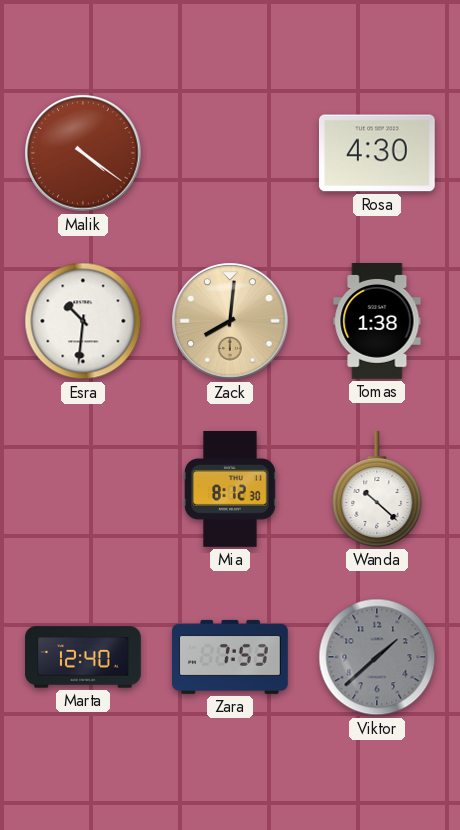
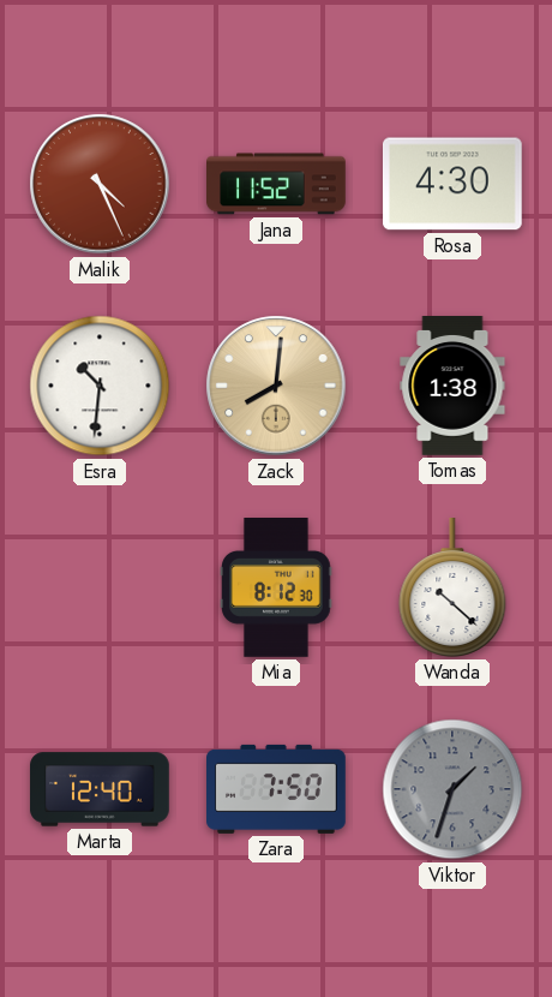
Malik: 4:21 -> 4:26 (100, 184)
Jana: none -> 11:52 (277, 184)
Zara: 7:53 -> 7:50 (277, 789)
Viktor: 1:38 -> 1:33 (452, 789)
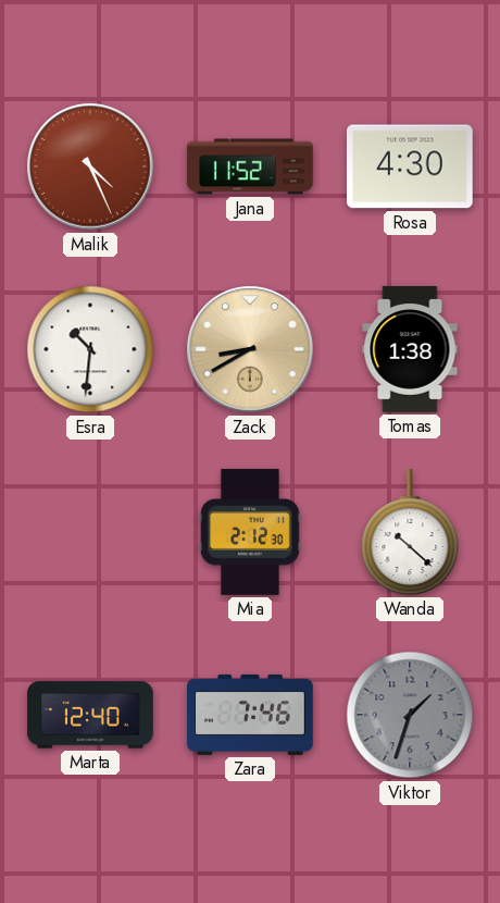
Zack: 8:01 -> 8:40 (250, 349)
Mia: 8:12 -> 2:12 (250, 533)
Zara: 7:50 -> 7:46 (251, 715)
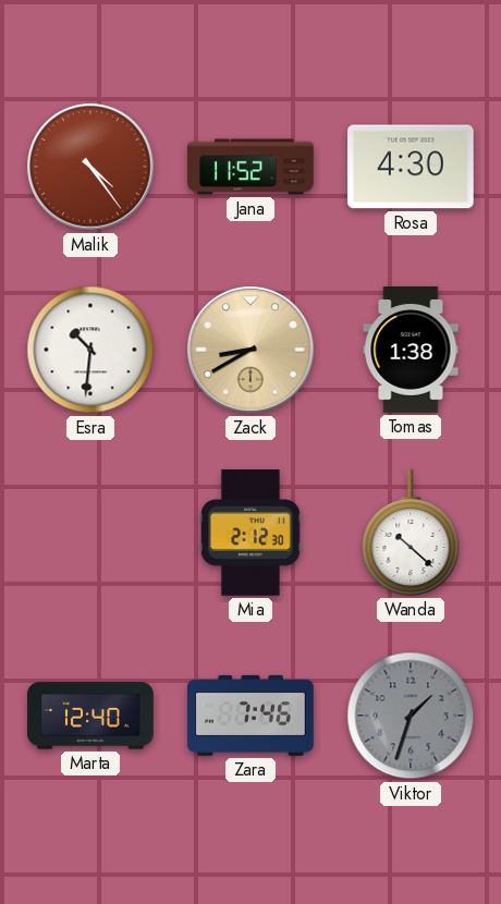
Malik: 4:26 -> 4:24 (90, 167)
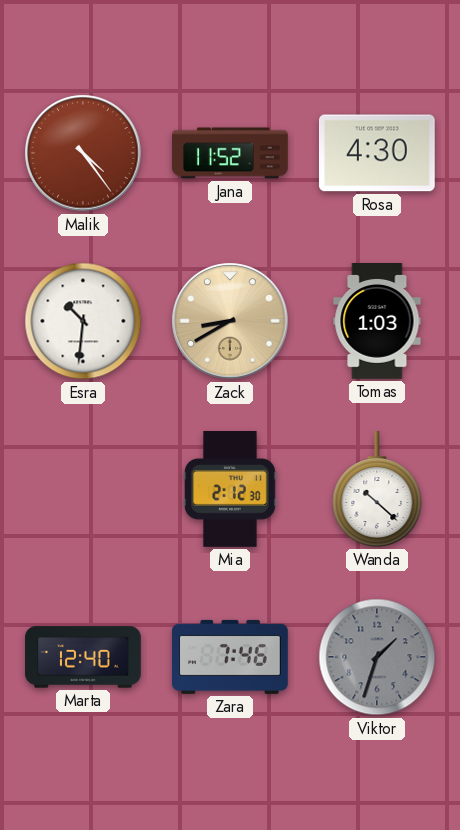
Tomas: 1:38 -> 1:03 (377, 322)
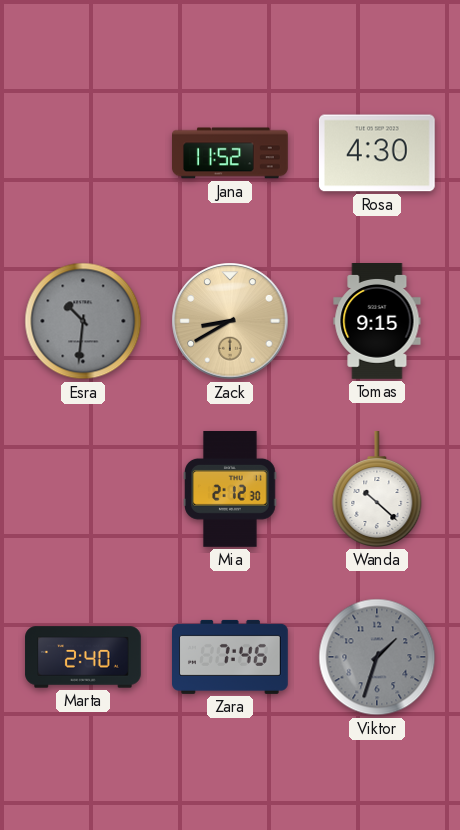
Malik: 4:24 -> none (83, 153)
Esra dial: white -> grey (83, 321)
Tomas: 1:03 -> 9:15 (377, 322)
Marta: 12:40 -> 2:40 (83, 657)
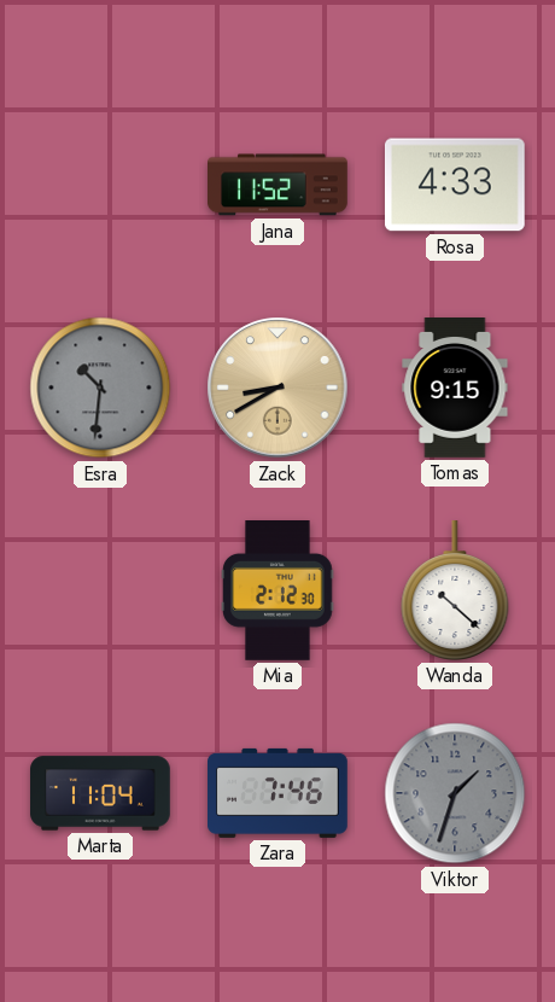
Rosa: 4:30 -> 4:33 (455, 185)
Marta: 2:40 -> 11:04 (100, 793)
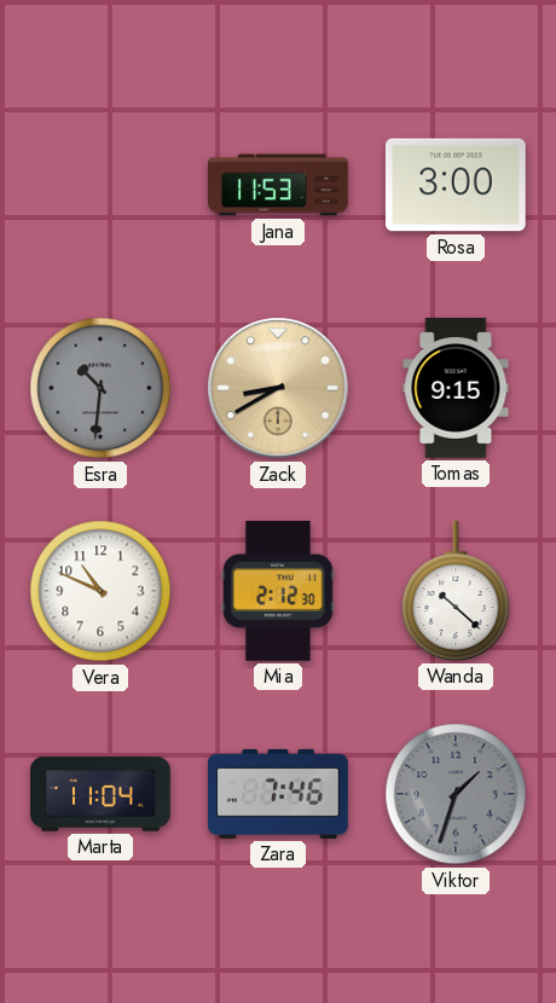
Jana: 11:52 -> 11:53 (279, 185)
Rosa: 4:33 -> 3:00 (456, 185)
Vera: none -> 10:49 (100, 591)
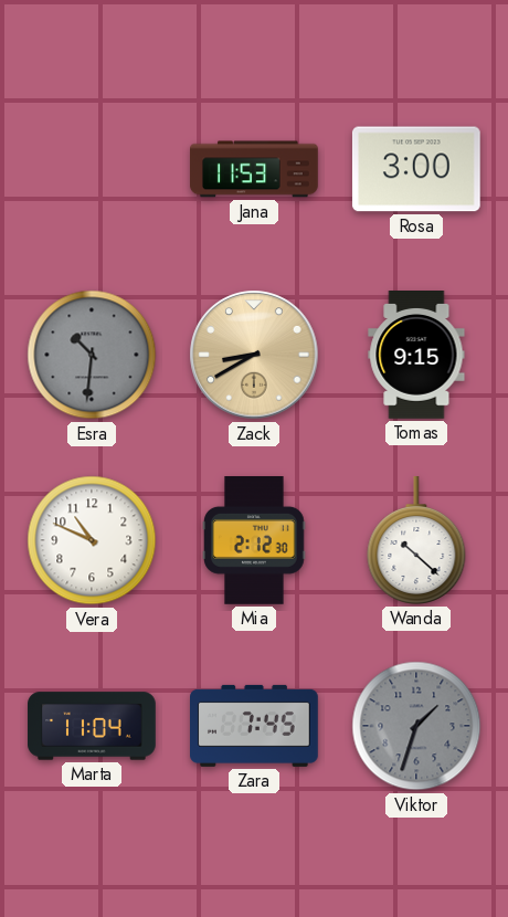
Zara: 7:46 -> 7:45 (255, 726)
